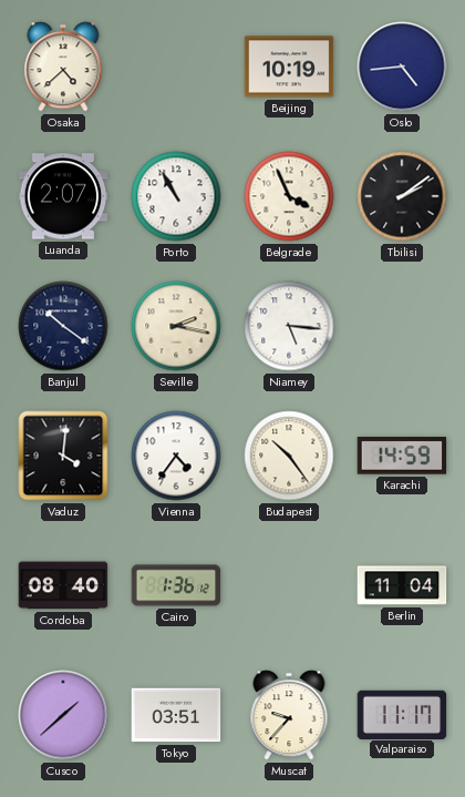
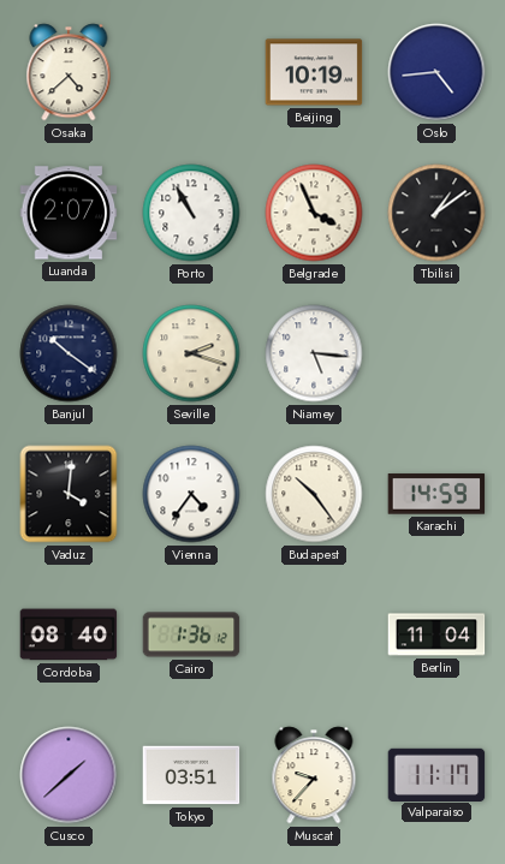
Tbilisi: 2:09 -> 1:09 (436, 213)
Seville: 2:17 -> 2:18 (191, 353)
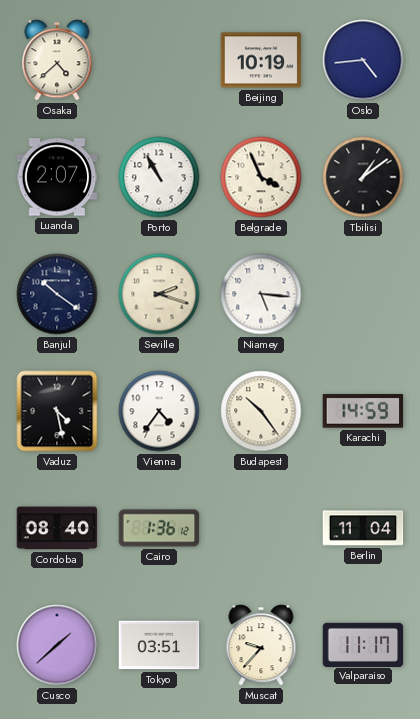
Vaduz: 4:01 -> 4:28 (57, 411)
